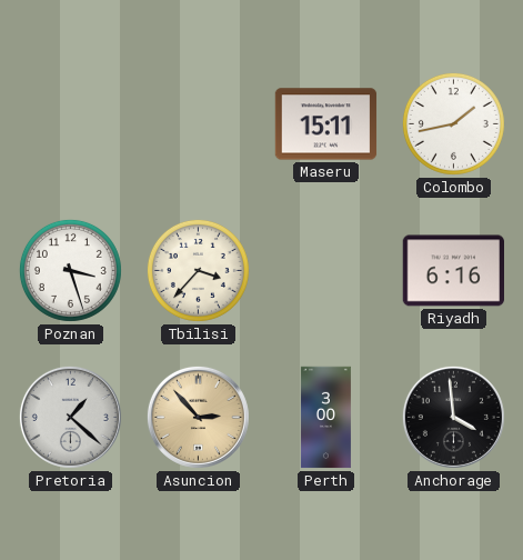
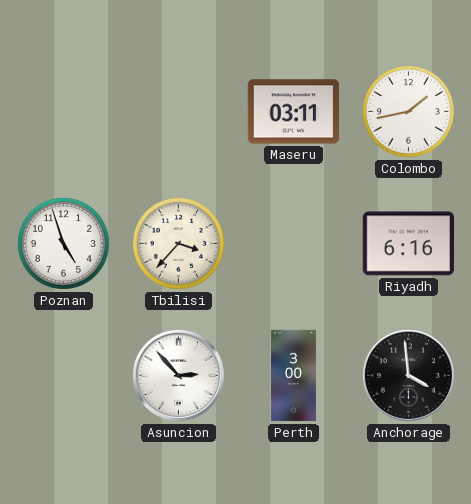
Maseru: 15:11 -> 03:11 (294, 112)
Poznan: 3:27 -> 4:57 (63, 243)
Pretoria: 1:22 -> none (70, 417)
Asuncion dial: champagne -> white (178, 375)
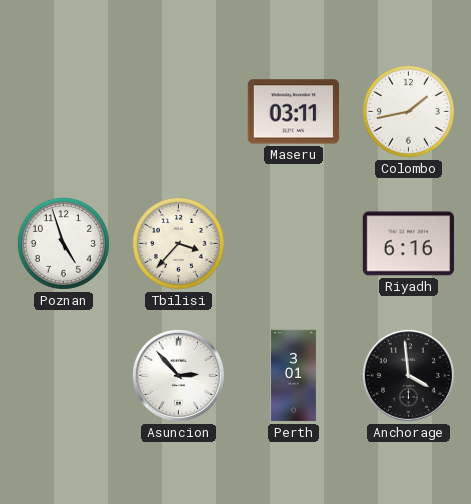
Perth: 3:00 -> 3:01 (293, 376)
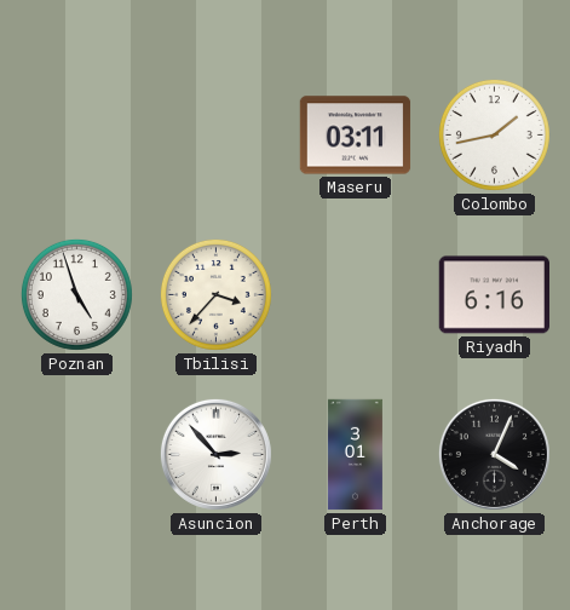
Anchorage: 3:59 -> 4:04 (494, 454)
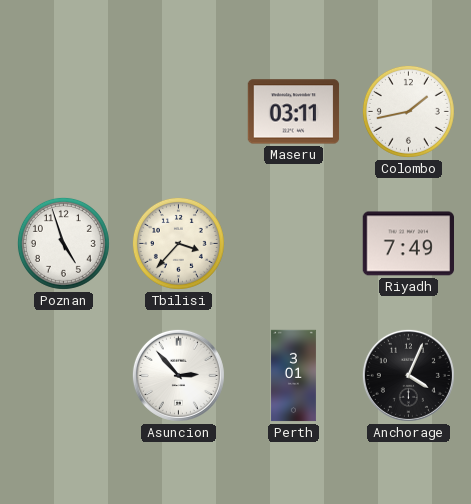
Riyadh: 6:16 -> 7:49 (408, 244)
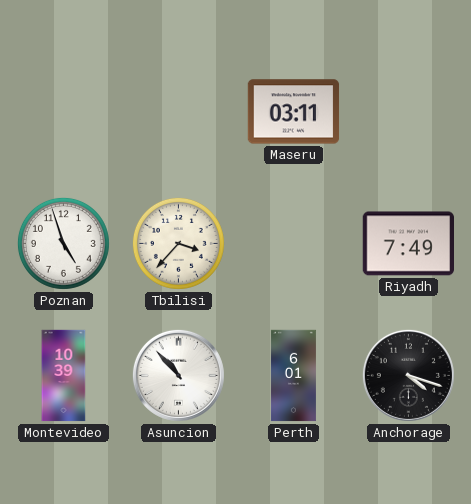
Colombo: 1:43 -> none (408, 111)
Montevideo: none -> 10:39 (64, 376)
Asuncion: 2:53 -> 10:53 (178, 375)
Perth: 3:01 -> 6:01 (293, 376)
Anchorage: 4:04 -> 4:18 (408, 375)
